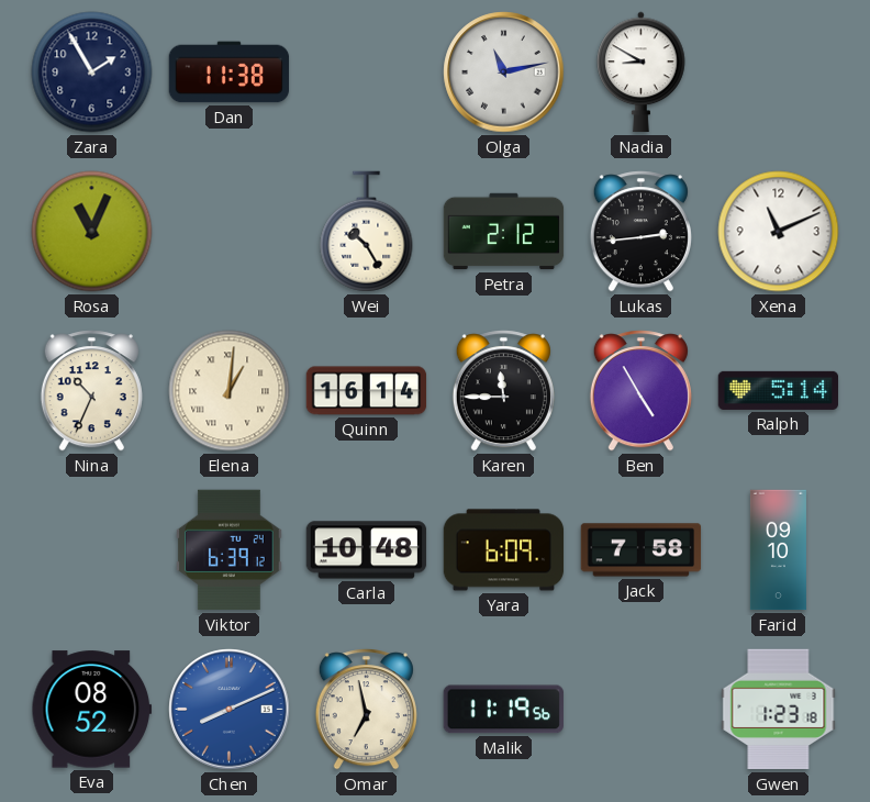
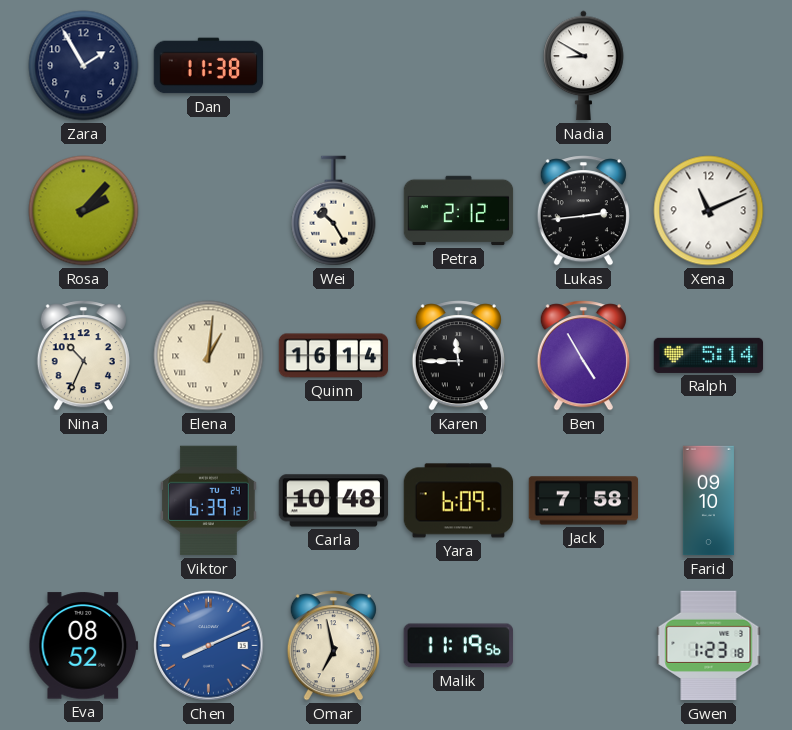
Olga: 11:13 -> none (504, 73)
Rosa: 11:04 -> 2:07 (84, 211)
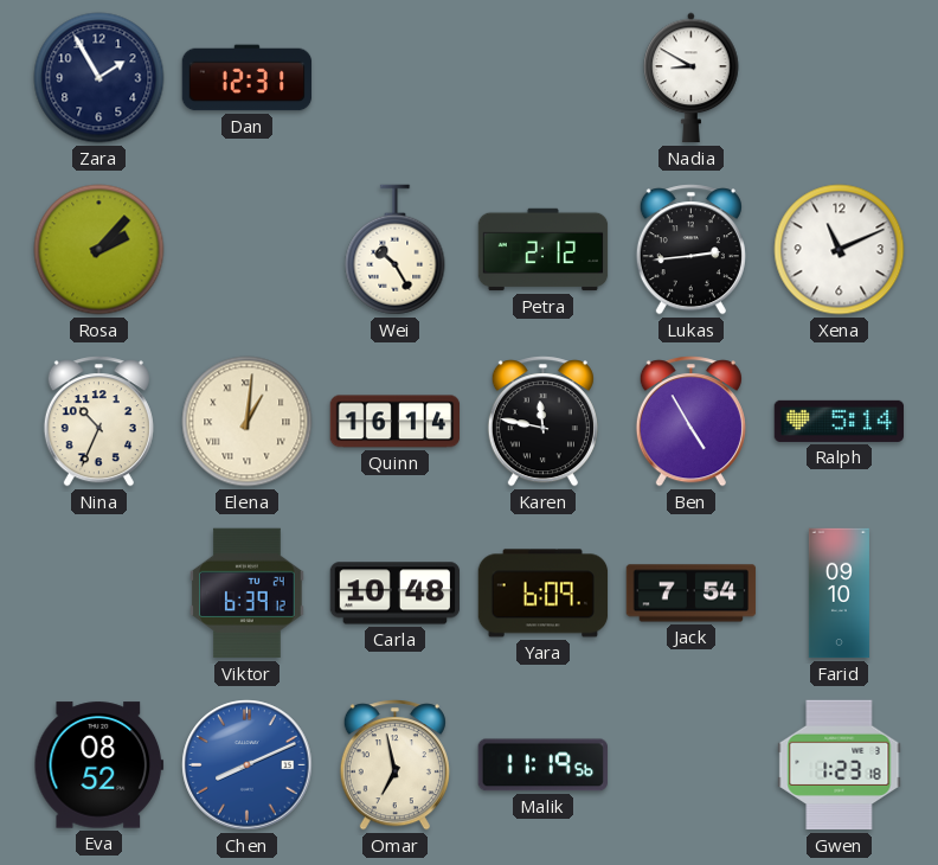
Dan: 11:38 -> 12:31 (248, 78)
Karen: 11:45 -> 11:47 (542, 422)
Jack: 7:58 -> 7:54 (692, 594)
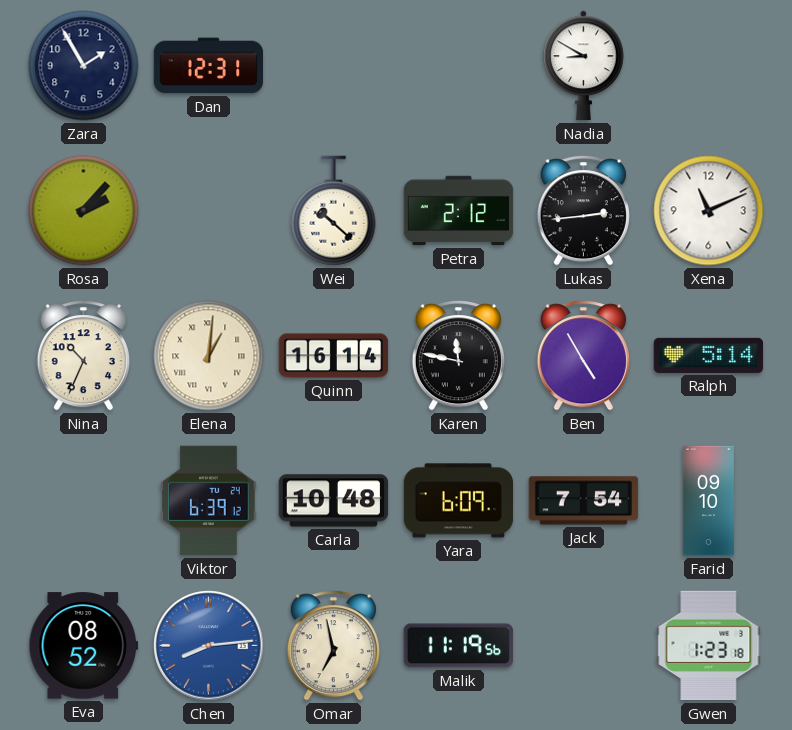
Wei: 10:25 -> 10:22 (334, 211)
Chen: 8:11 -> 8:14 (209, 646)
